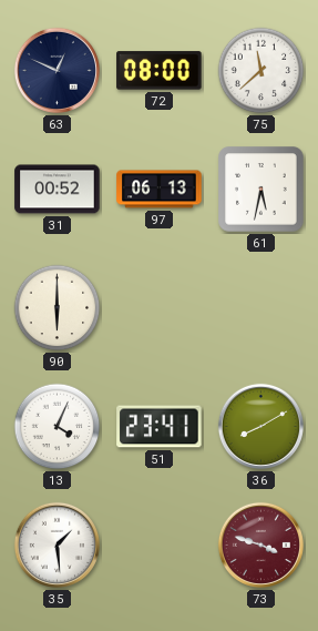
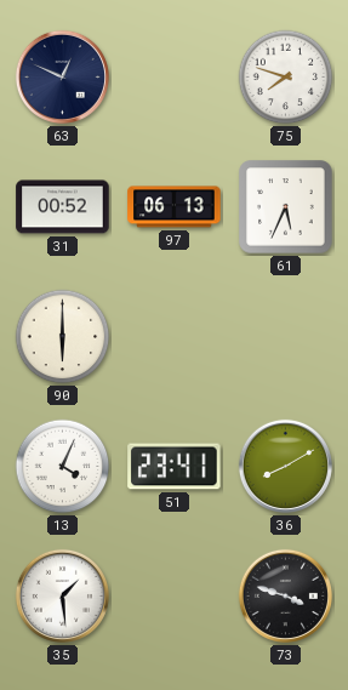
72: 08:00 -> none (160, 71)
75: 11:38 -> 7:48 (286, 78)
61: 5:32 -> 5:34 (286, 207)
73 dial: burgundy -> black (285, 595)
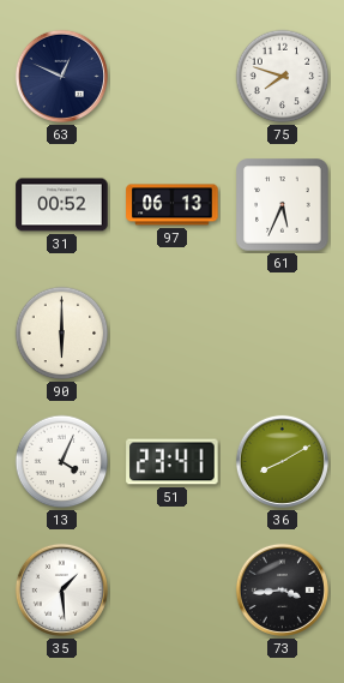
73: 3:48 -> 3:44 (282, 589)
